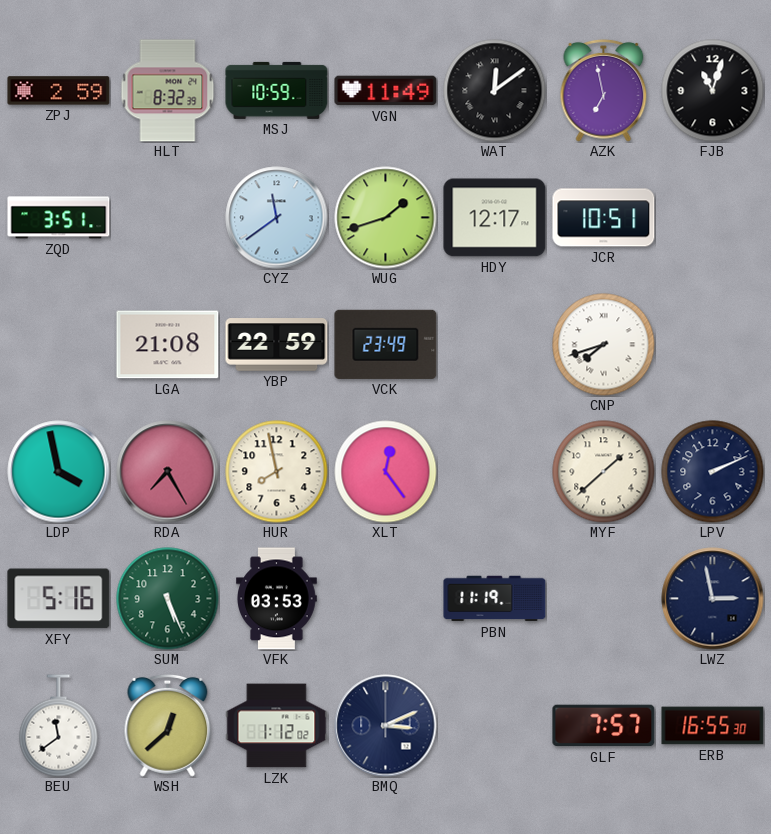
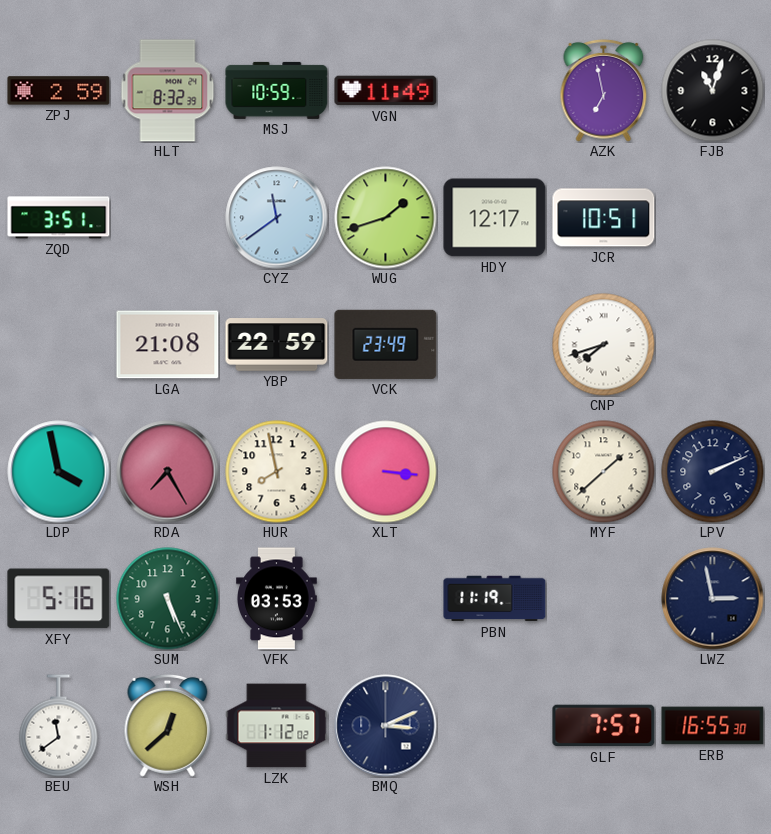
WAT: 12:09 -> none (495, 91)
XLT: 12:24 -> 3:16 (386, 472)
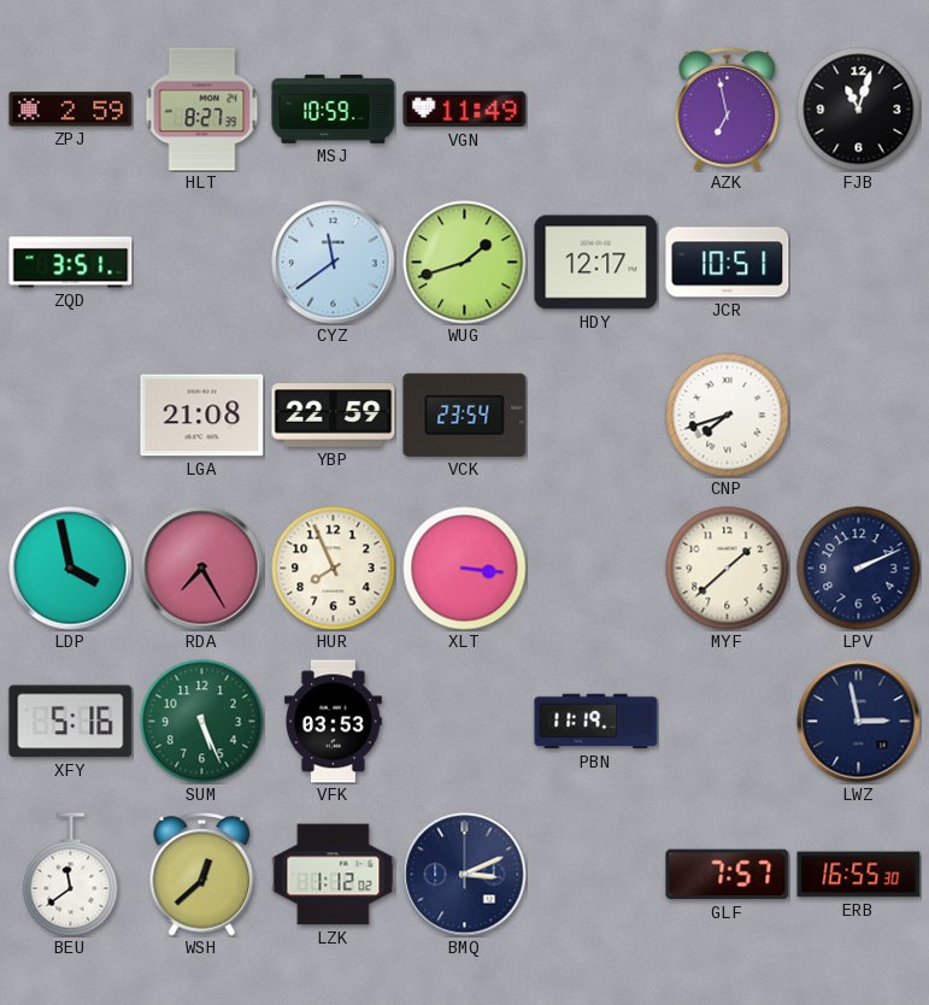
HLT: 8:32 -> 8:27 (202, 110)
VCK: 23:49 -> 23:54 (465, 415)
HUR: 7:58 -> 7:56 (334, 569)
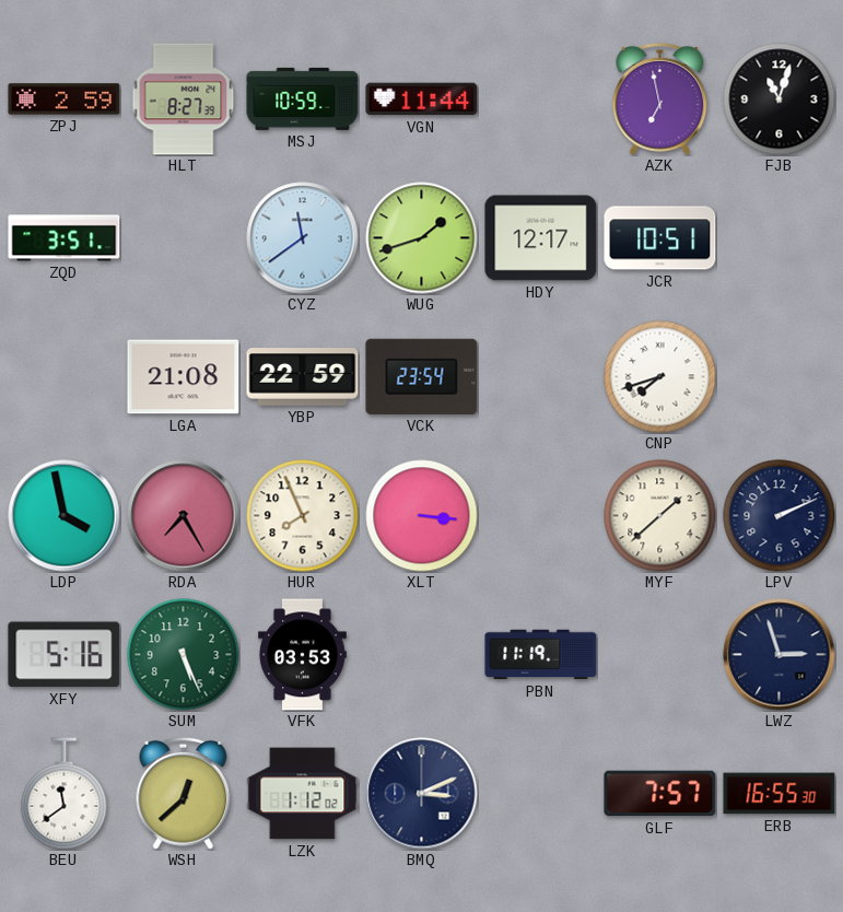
VGN: 11:49 -> 11:44 (422, 100)
LWZ: 2:58 -> 2:57 (780, 655)
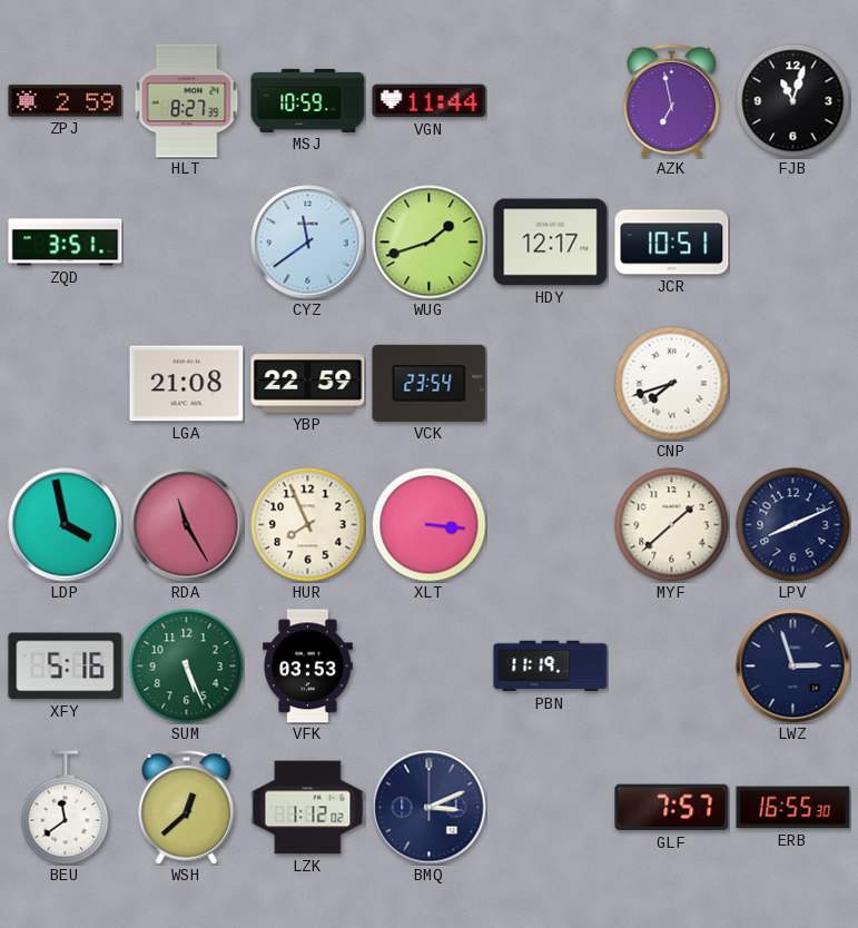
RDA: 7:25 -> 11:25 (187, 525)
LPV: 2:11 -> 8:11 (793, 525)
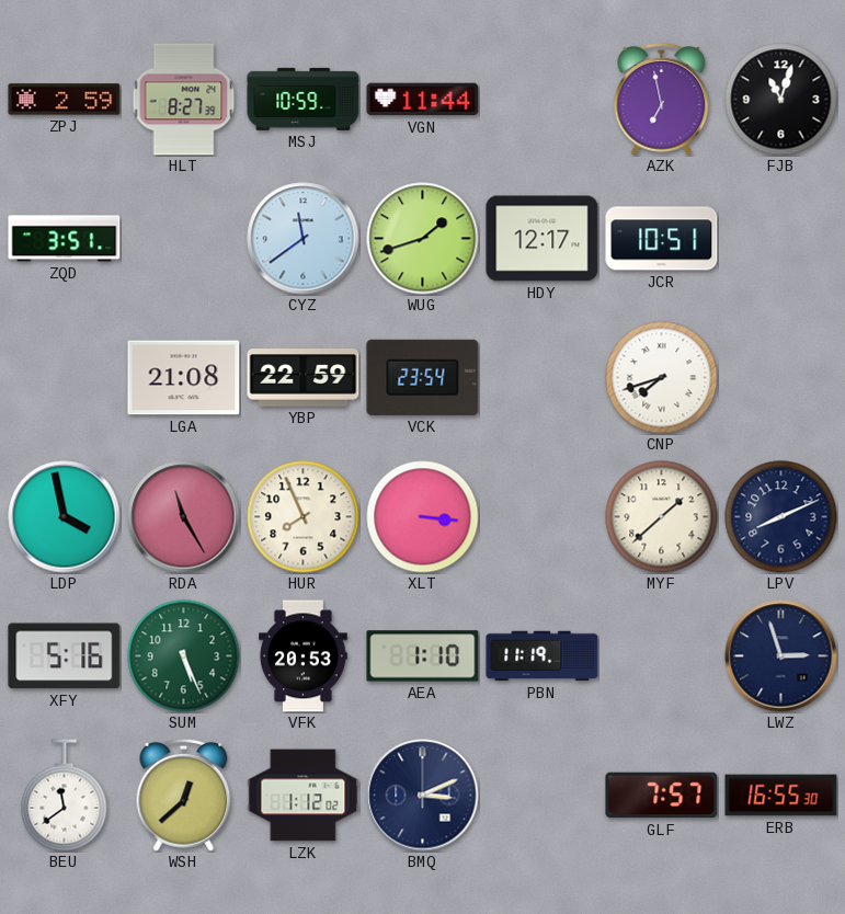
VFK: 03:53 -> 20:53 (304, 656)
AEA: none -> 1:10 (423, 656)
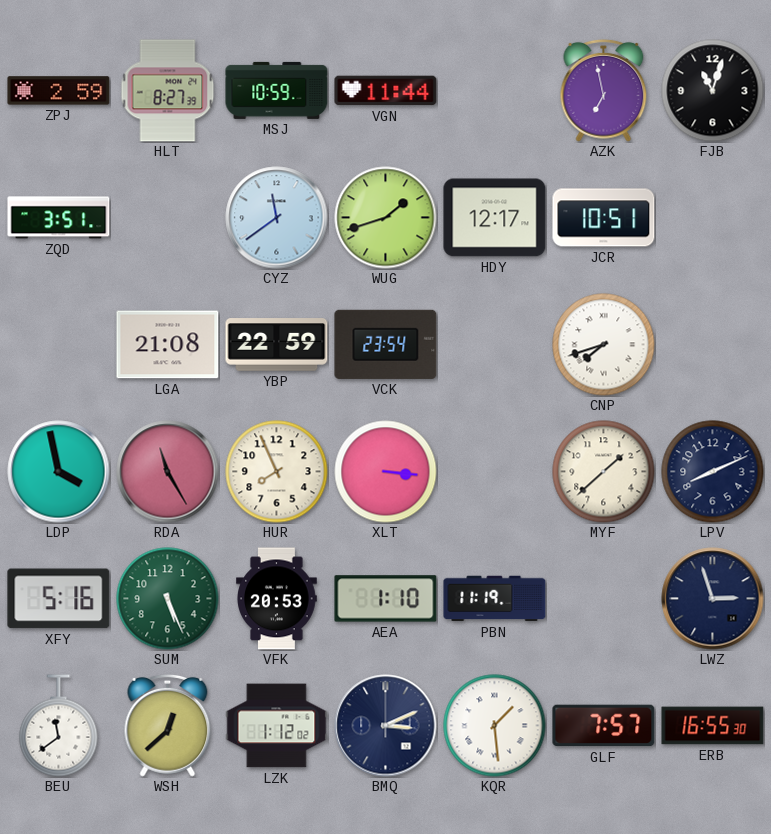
KQR: none -> 1:29 (495, 726)
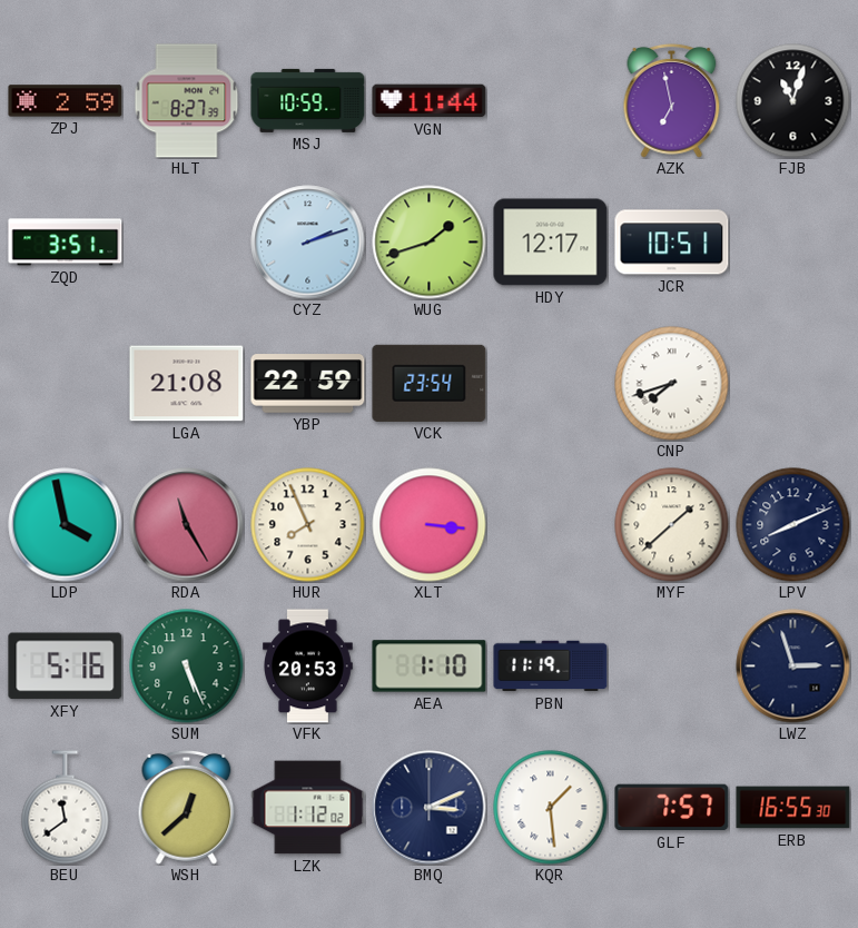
CYZ: 11:39 -> 2:12 (308, 243)
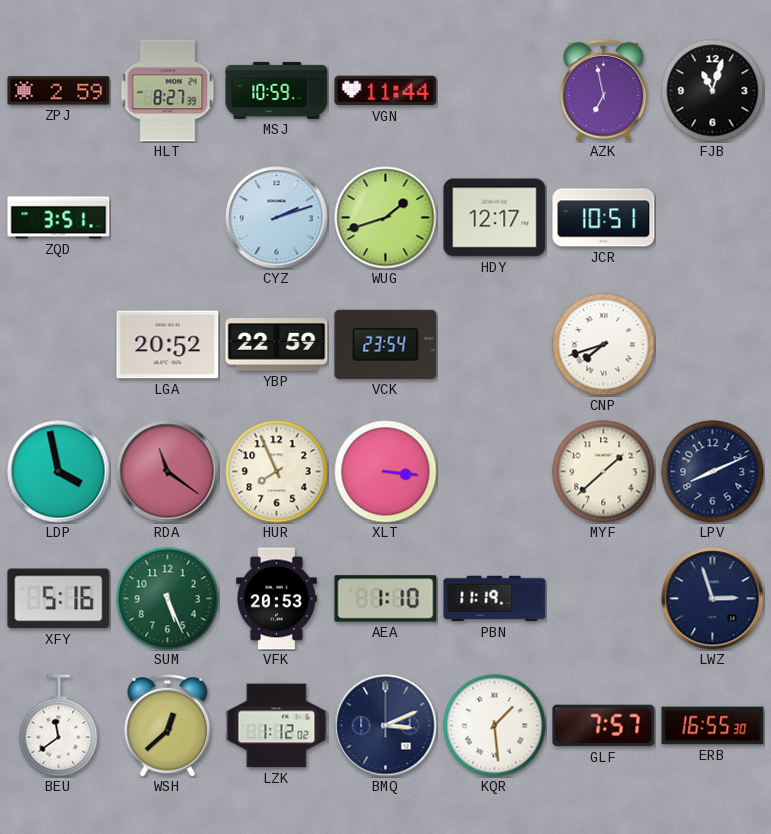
LGA: 21:08 -> 20:52 (168, 345)
RDA: 11:25 -> 11:21 (168, 472)
